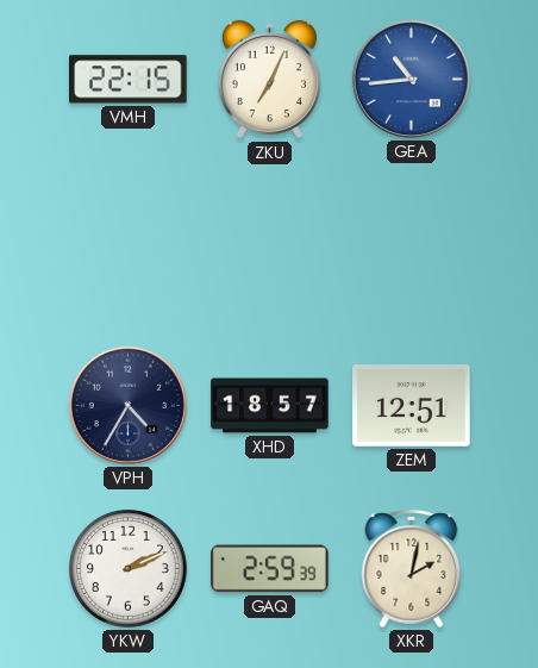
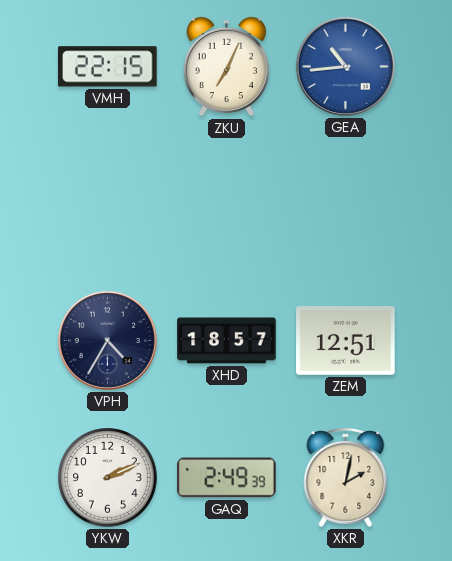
GAQ: 2:59 -> 2:49 (227, 478)
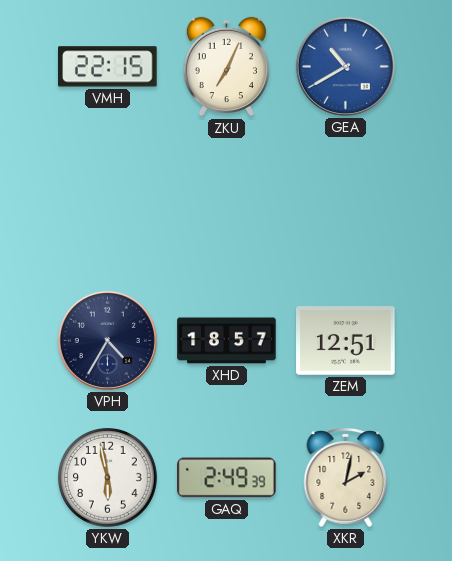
GEA: 10:44 -> 10:40 (345, 66)
YKW: 2:11 -> 5:58 (108, 478)
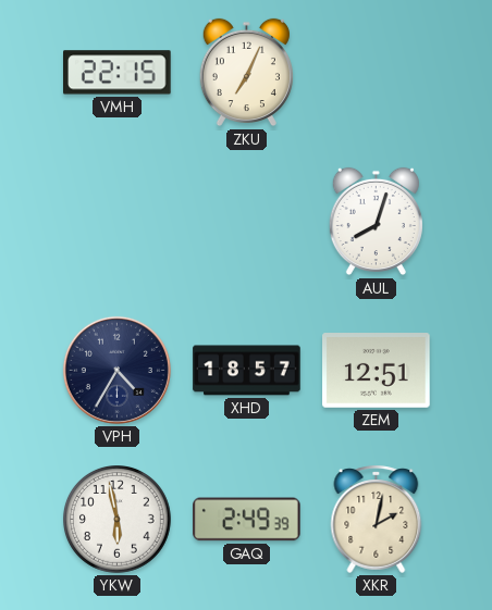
GEA: 10:40 -> none (345, 66)
AUL: none -> 8:03 (376, 222)
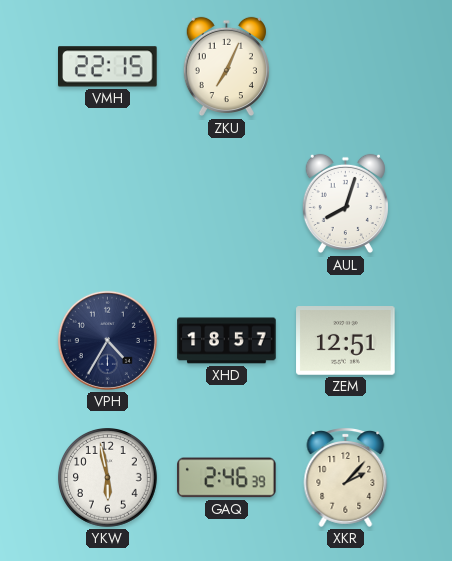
GAQ: 2:49 -> 2:46 (227, 478)
XKR: 2:02 -> 2:07 (346, 477)
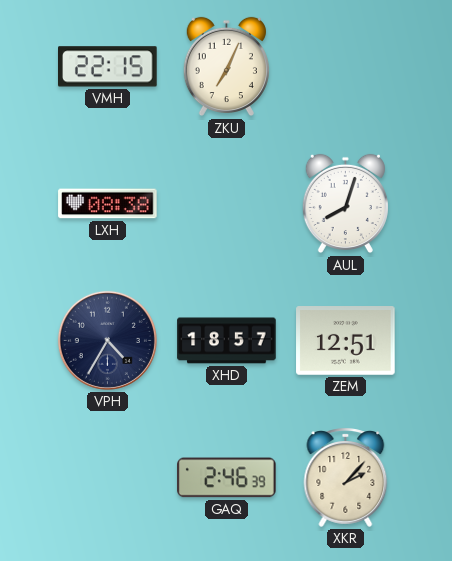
LXH: none -> 08:38 (108, 204)
YKW: 5:58 -> none (108, 478)
